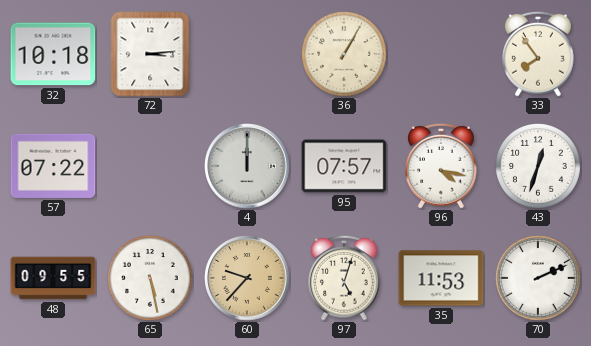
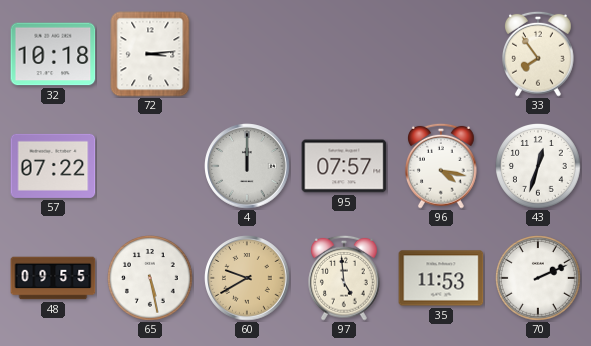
36: 1:05 -> none (345, 55)
60: 9:37 -> 9:40 (247, 278)
97: 5:03 -> 4:59 (345, 278)
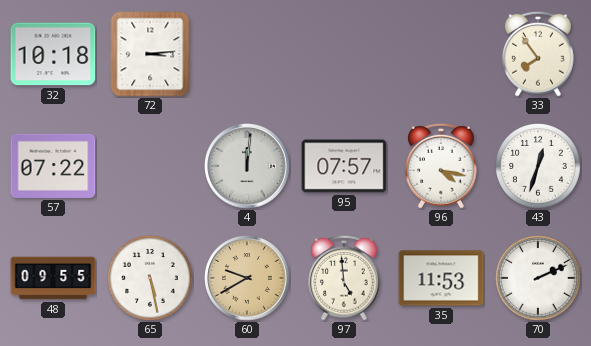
4: 12:00 -> 12:01 (247, 166)
